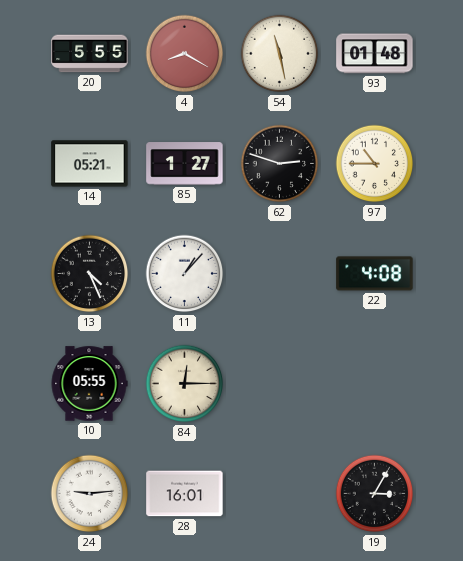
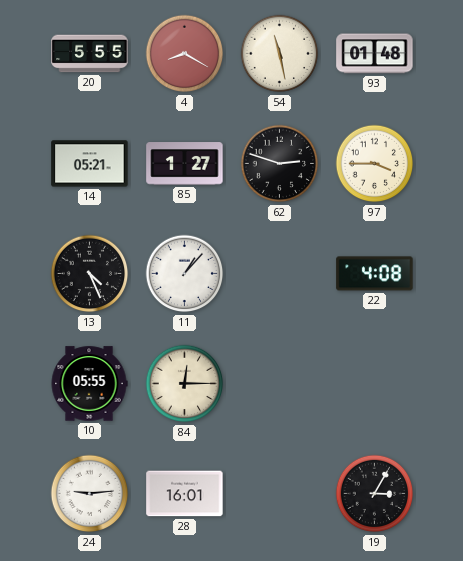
97: 10:45 -> 3:45 (375, 164)
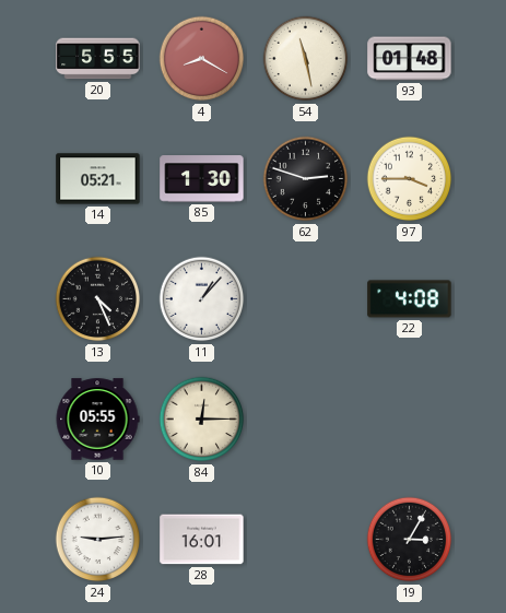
85: 1:27 -> 1:30 (202, 179)
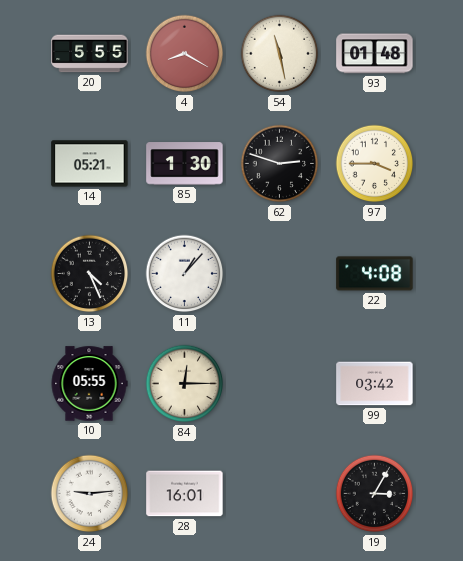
99: none -> 03:42 (375, 384)
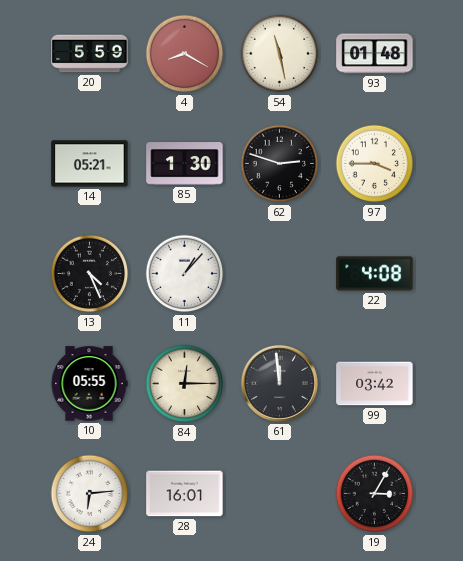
20: 5:55 -> 5:59 (90, 54)
61: none -> 11:59 (279, 383)
24: 9:14 -> 6:14 (90, 494)
